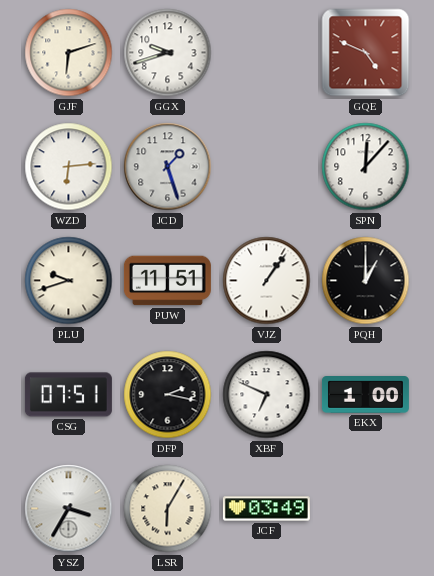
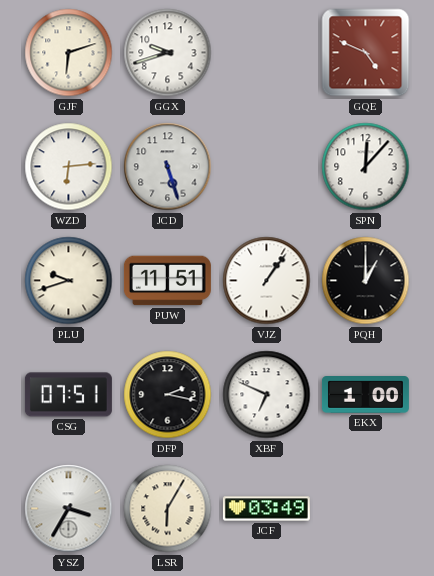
JCD: 1:27 -> 5:27 (168, 167)
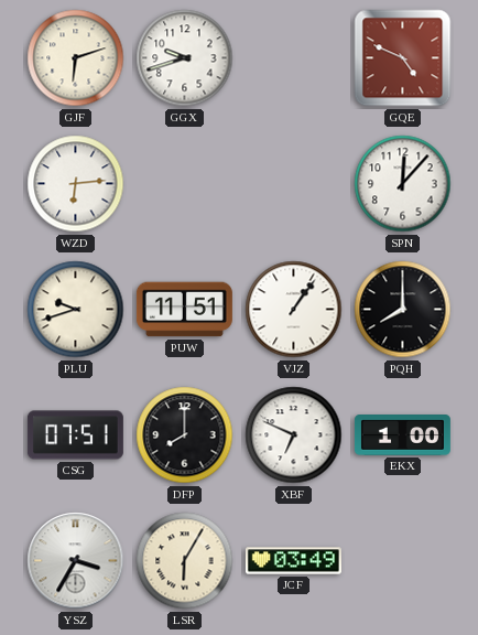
JCD: 5:27 -> none (168, 167)
PQH: 1:00 -> 8:00 (403, 310)
DFP: 2:17 -> 8:00 (185, 435)
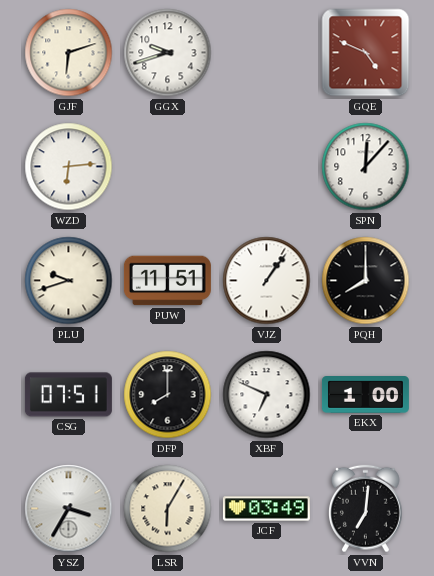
VVN: none -> 7:01 (366, 509)
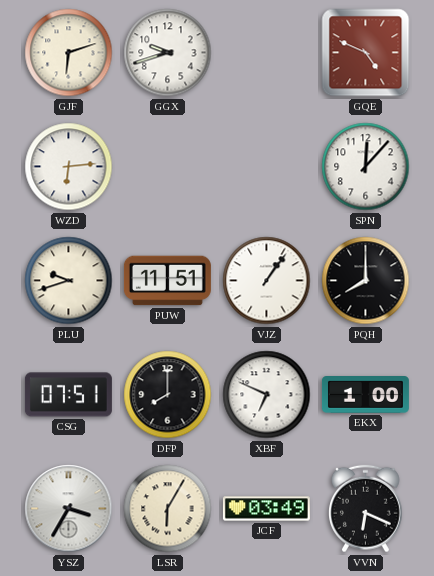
VVN: 7:01 -> 6:19 (366, 509)
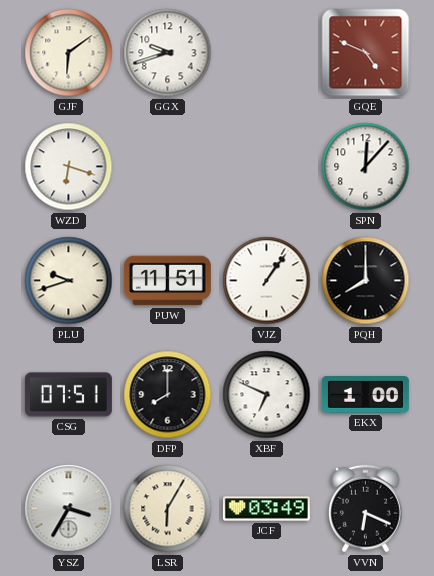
GJF: 6:12 -> 6:09 (69, 53)
WZD: 6:14 -> 6:18 (69, 167)
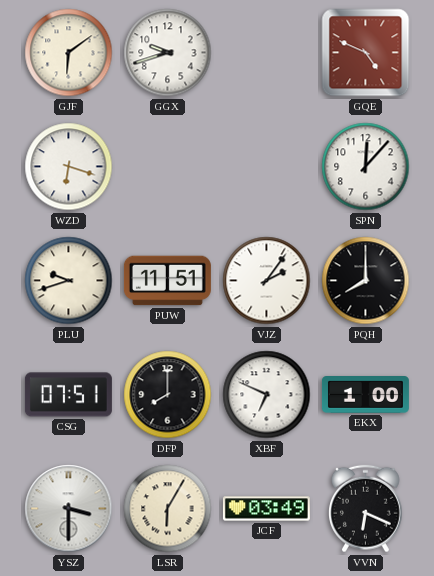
VJZ: 1:06 -> 2:06 (267, 281)
YSZ: 3:35 -> 3:30 (69, 509)
